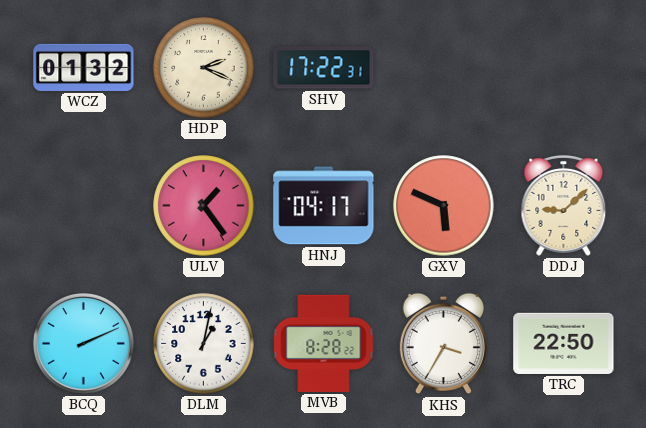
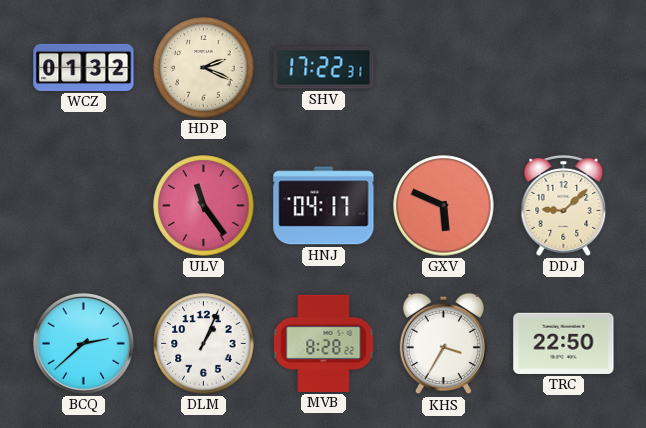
ULV: 1:24 -> 11:24 (204, 206)
BCQ: 2:11 -> 2:38 (84, 344)
DLM: 1:02 -> 1:04 (204, 344)
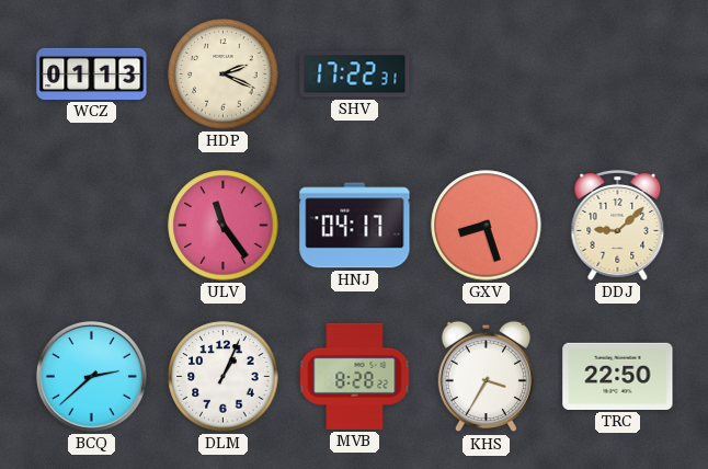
WCZ: 01:32 -> 01:13 (92, 73)
GXV: 5:49 -> 8:27 (487, 226)
